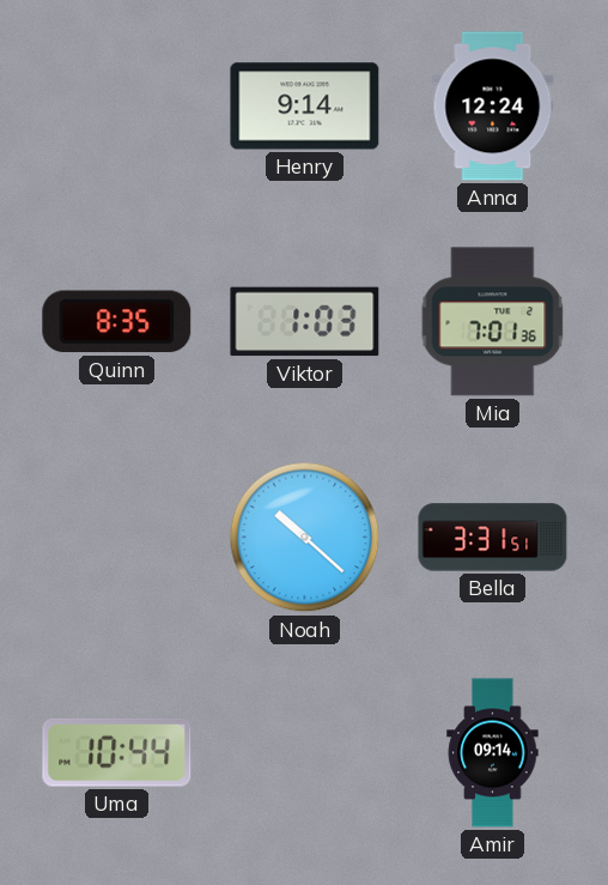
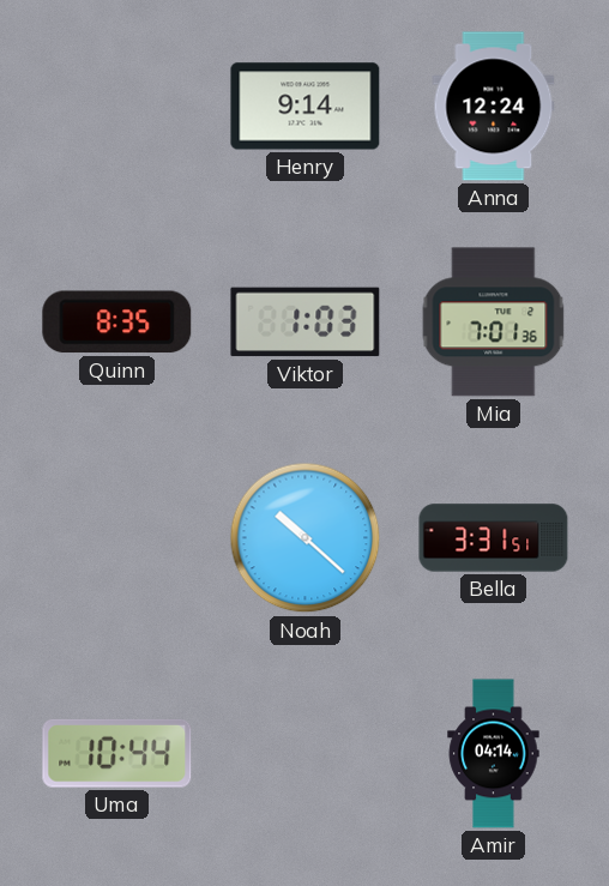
Amir: 09:14 -> 04:14 (494, 754)
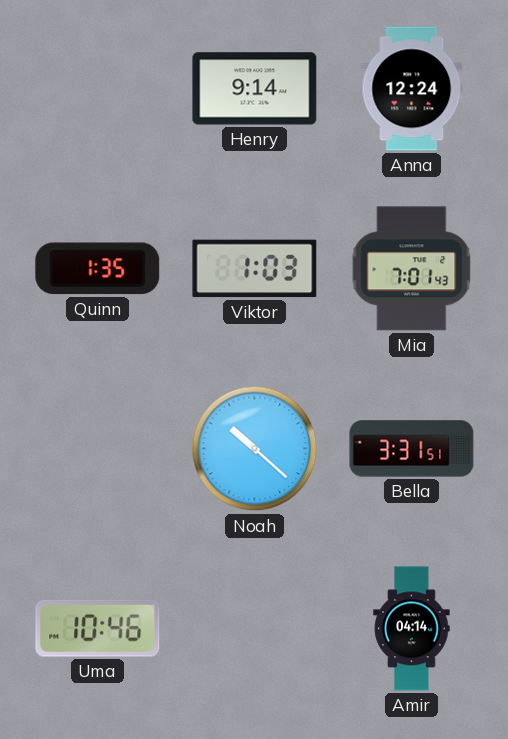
Quinn: 8:35 -> 1:35 (98, 269)
Mia: 7:01:36 -> 7:01:43 (412, 269)
Uma: 10:44 -> 10:46 (98, 628)
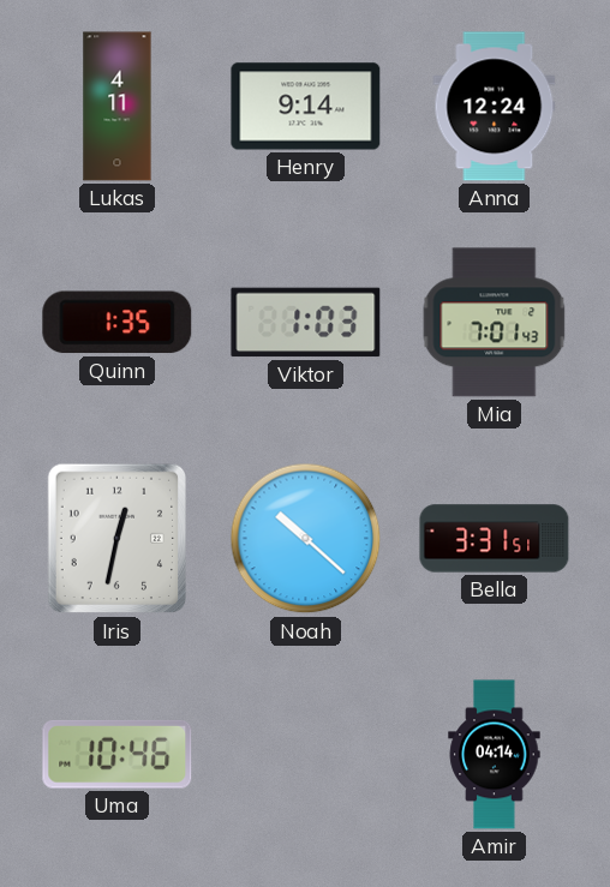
Lukas: none -> 4:11 (118, 107)
Iris: none -> 12:32 (118, 539)
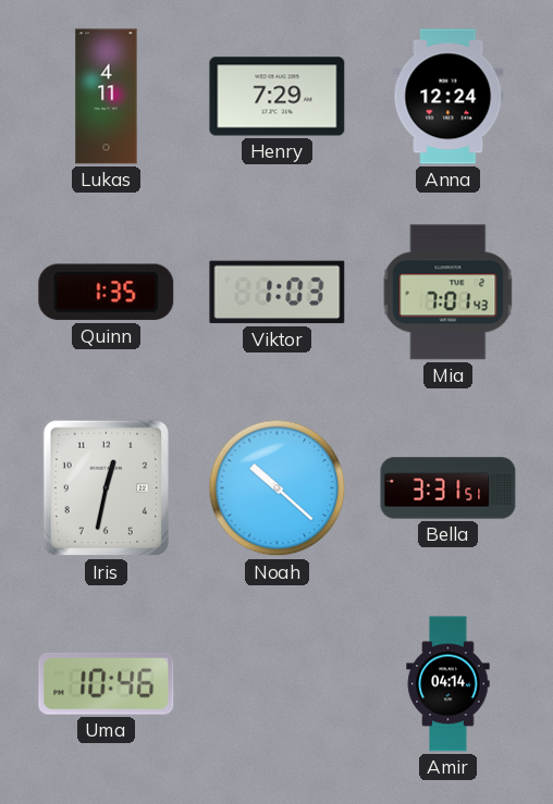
Henry: 9:14 -> 7:29 (278, 97)
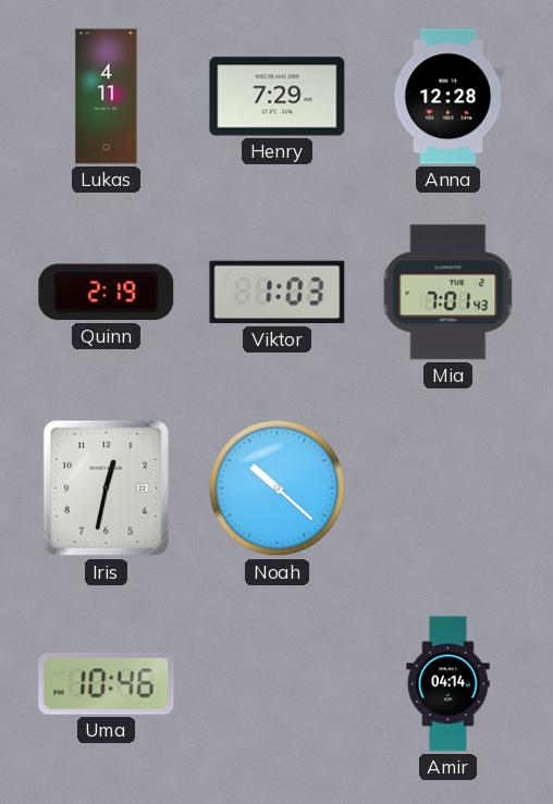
Anna: 12:24 -> 12:28 (448, 97)
Quinn: 1:35 -> 2:19 (107, 293)
Bella: 3:31 -> none (448, 488)
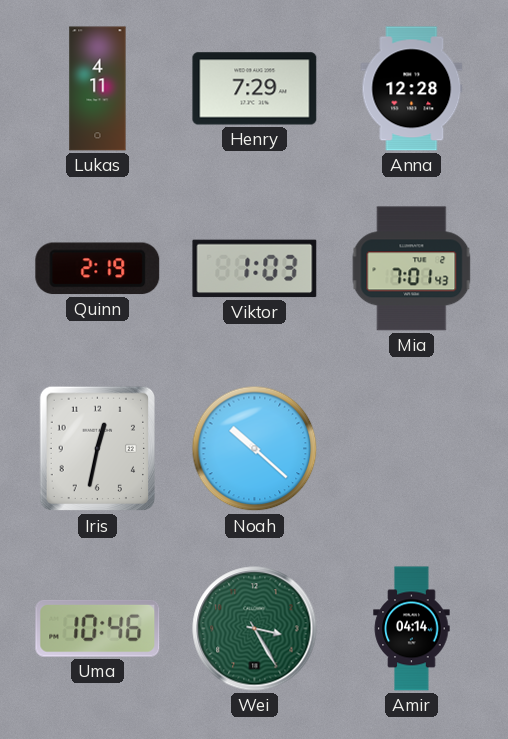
Wei: none -> 3:25 (255, 629)
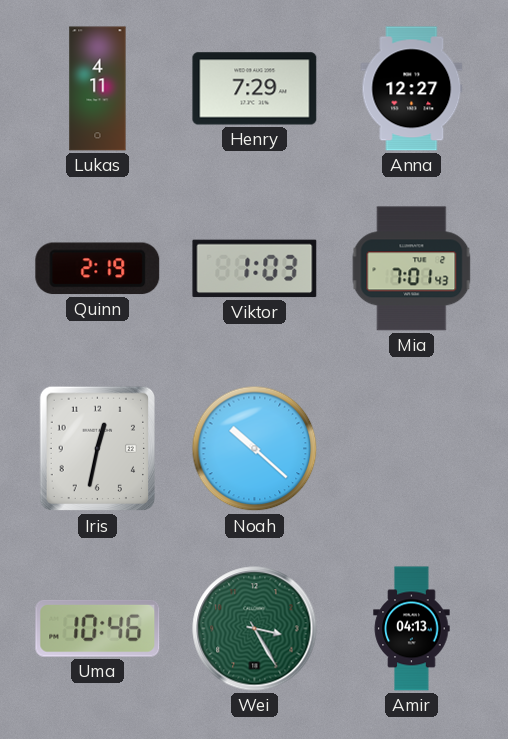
Anna: 12:28 -> 12:27 (412, 89)
Amir: 04:14 -> 04:13 (412, 629)
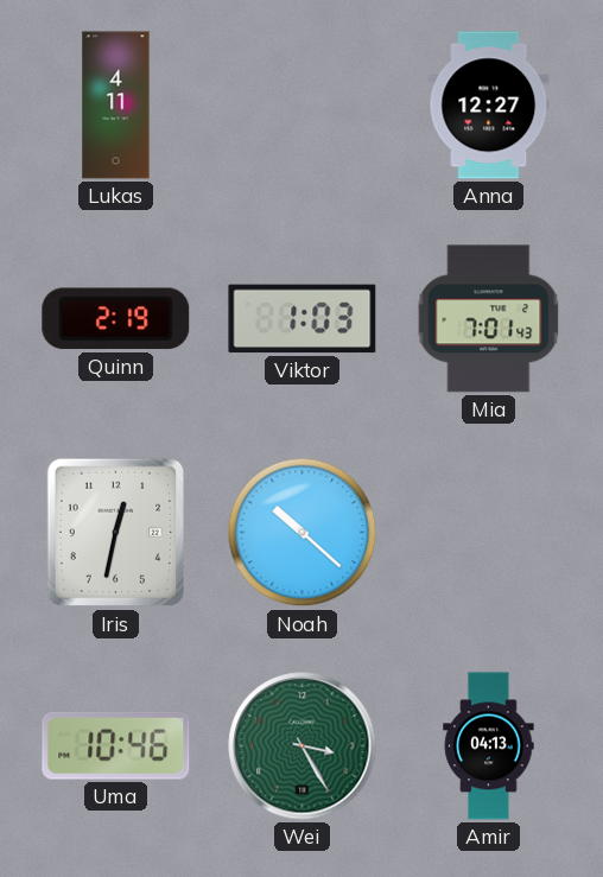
Henry: 7:29 -> none (255, 89)
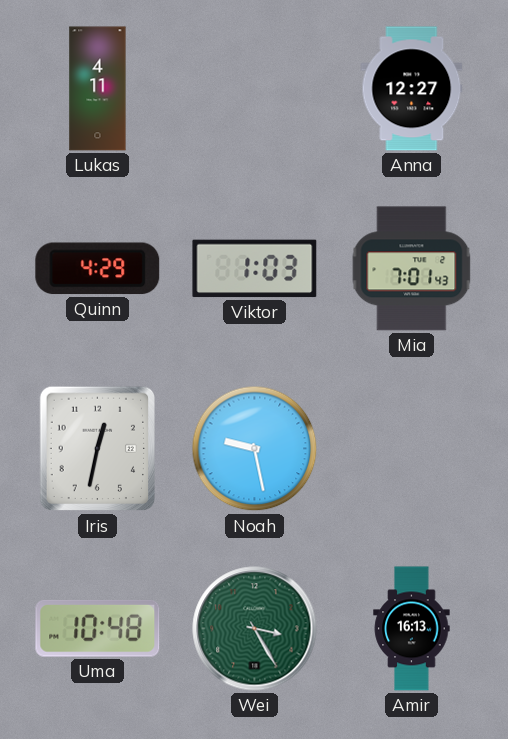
Quinn: 2:19 -> 4:29 (98, 269)
Noah: 10:22 -> 9:28 (255, 449)
Uma: 10:46 -> 10:48 (98, 628)
Amir: 04:13 -> 16:13 (412, 629)
